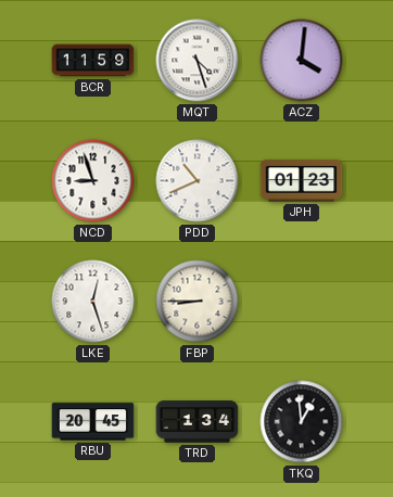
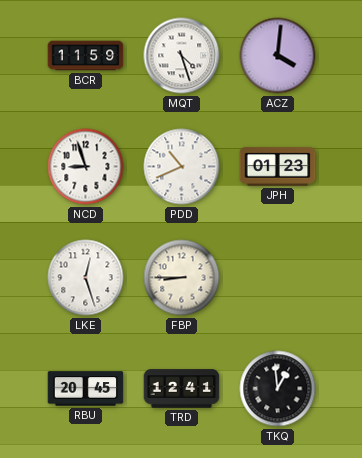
TRD: 1:34 -> 12:41 (182, 389)
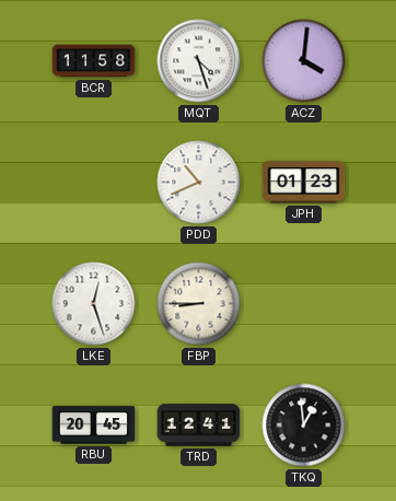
BCR: 11:59 -> 11:58 (94, 61)
NCD: 8:57 -> none (86, 167)
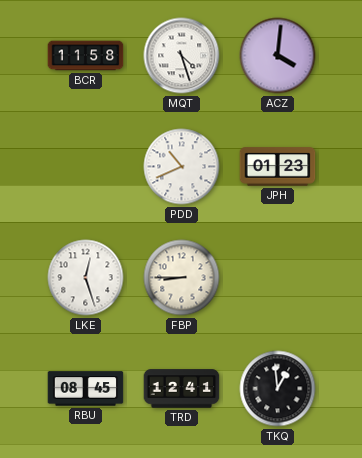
RBU: 20:45 -> 08:45 (86, 389)
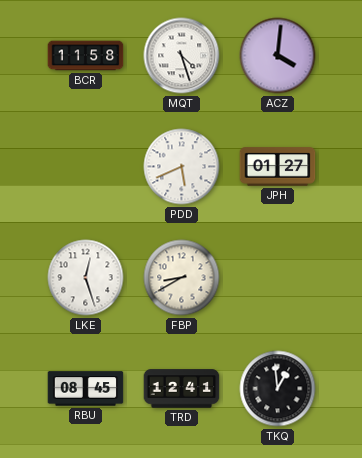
PDD: 10:41 -> 5:41 (182, 167)
JPH: 01:23 -> 01:27 (278, 167)
FBP: 8:45 -> 8:40 (182, 278)
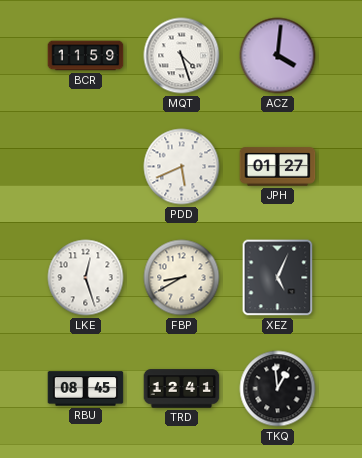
BCR: 11:58 -> 11:59 (86, 56)
XEZ: none -> 5:04 (278, 278)
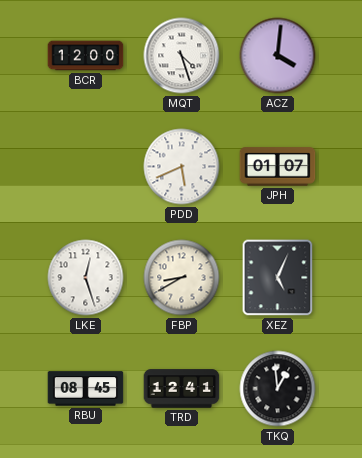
BCR: 11:59 -> 12:00 (86, 56)
JPH: 01:27 -> 01:07 (278, 167)
